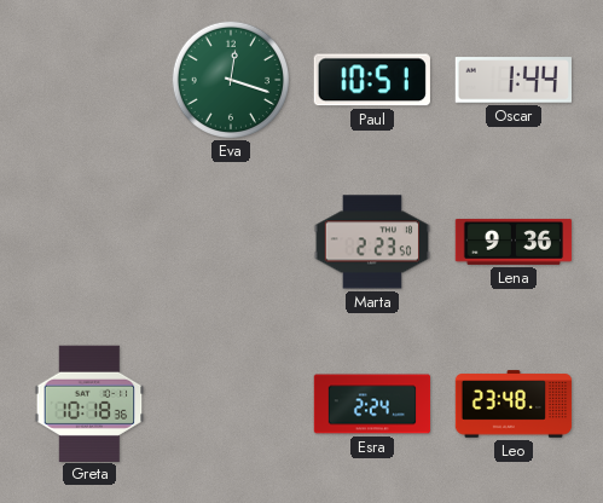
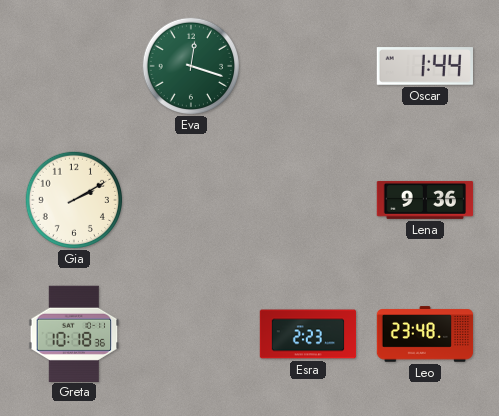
Paul: 10:51 -> none (372, 80)
Gia: none -> 2:10 (73, 199)
Marta: 2:23 -> none (371, 242)
Esra: 2:24 -> 2:23 (308, 334)
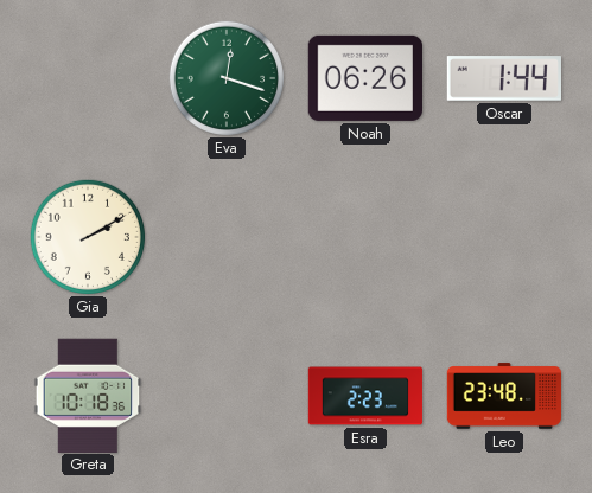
Noah: none -> 06:26 (364, 78)
Lena: 9:36 -> none (425, 200)
